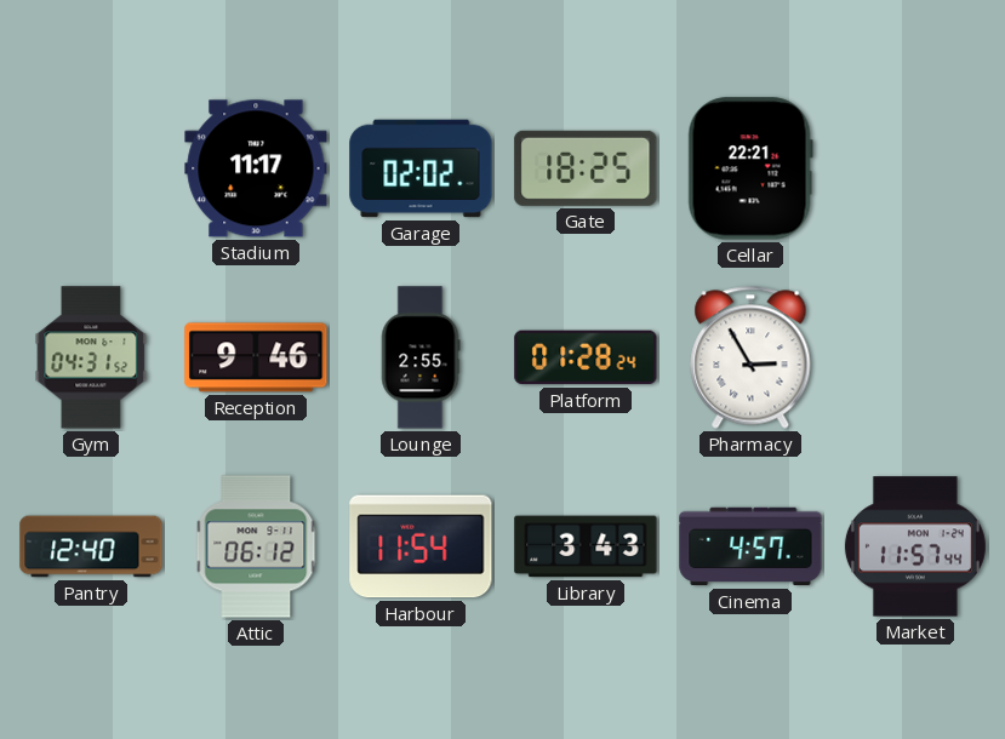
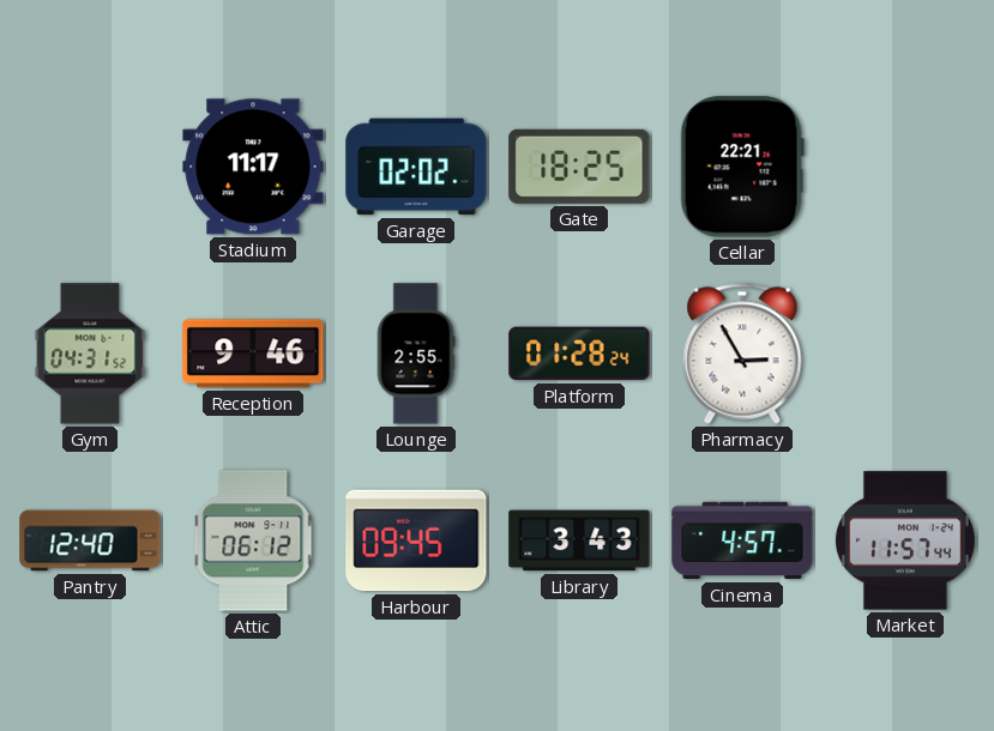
Harbour: 11:54 -> 09:45 (416, 540)
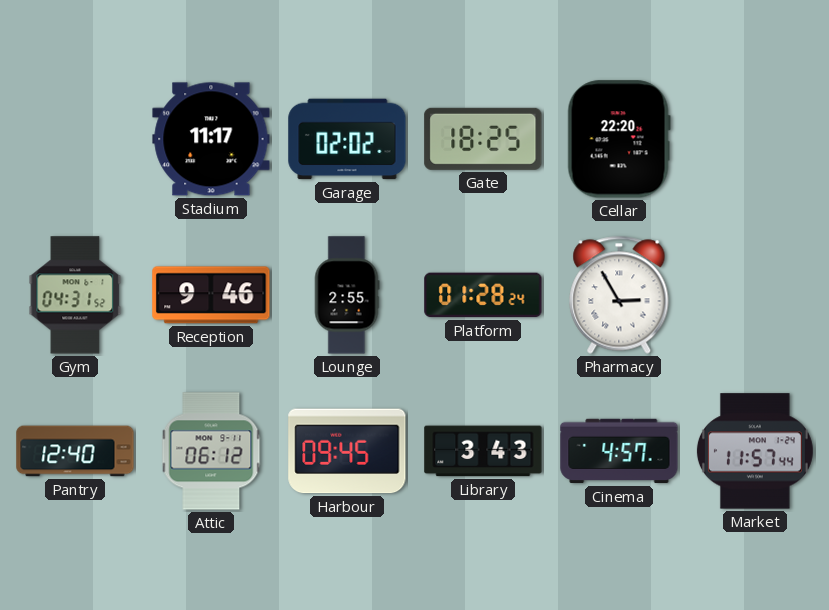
Cellar: 22:21 -> 22:20 (619, 139)
